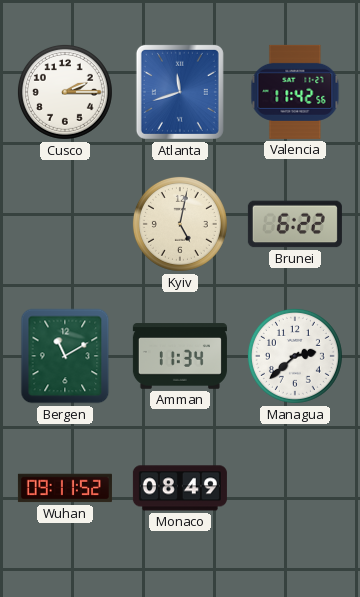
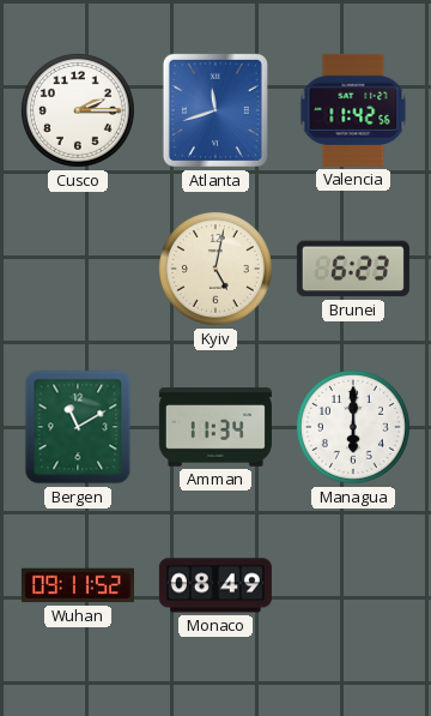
Brunei: 6:22 -> 6:23 (353, 269)
Managua: 2:38 -> 6:00 (353, 427)
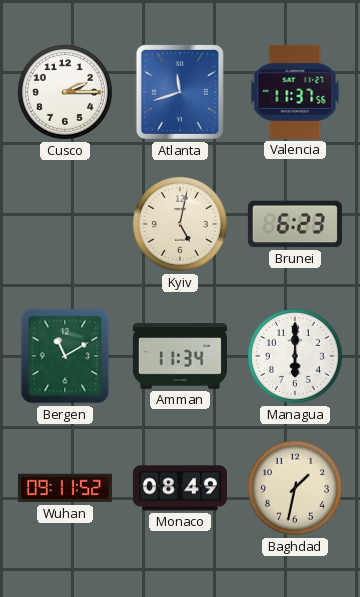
Valencia: 11:42 -> 11:37 (295, 92)
Baghdad: none -> 1:32 (295, 488)
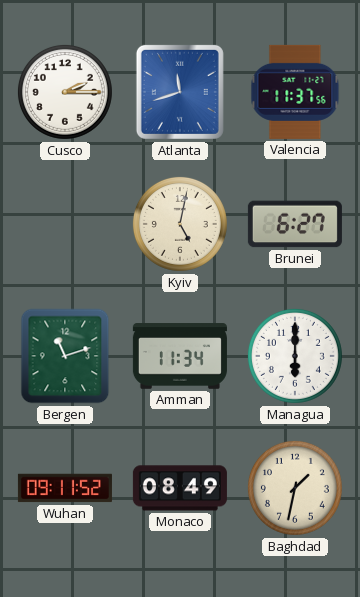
Brunei: 6:23 -> 6:27 (295, 224)
Bergen: 11:10 -> 11:12 (65, 356)
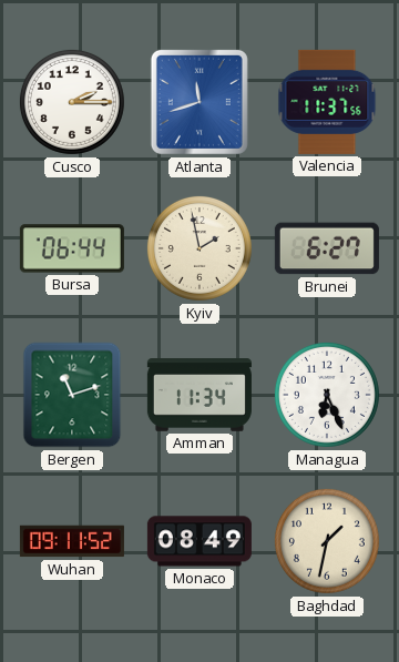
Bursa: none -> 06:44 (72, 248)
Kyiv: 5:02 -> 1:58 (199, 248)
Managua: 6:00 -> 6:26 (327, 395)
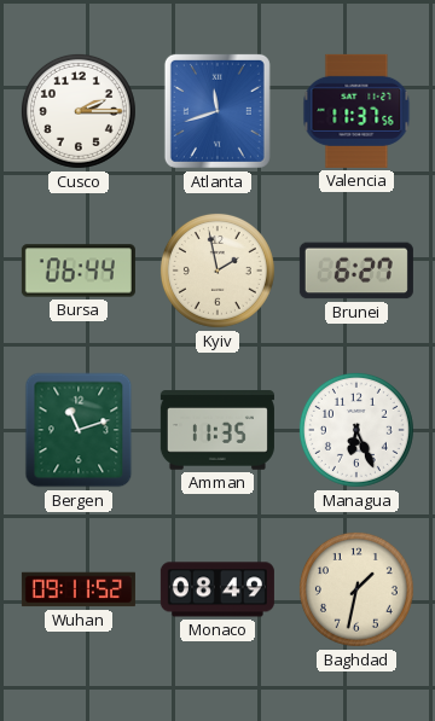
Amman: 11:34 -> 11:35 (217, 430)
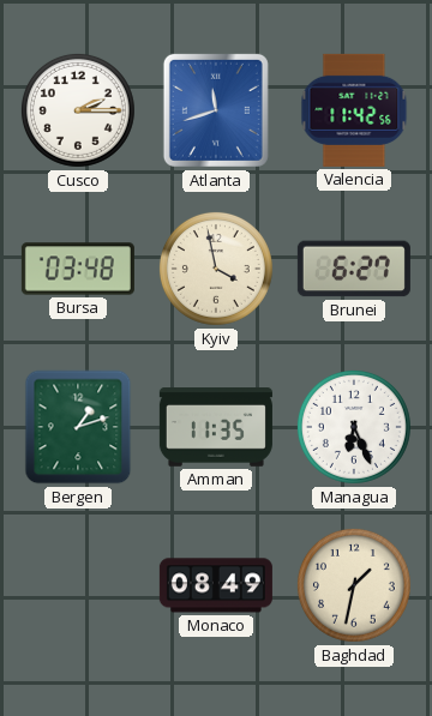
Valencia: 11:37 -> 11:42 (354, 110)
Bursa: 06:44 -> 03:48 (78, 269)
Kyiv: 1:58 -> 3:58 (216, 269)
Bergen: 11:12 -> 1:12 (78, 427)
Wuhan: 09:11 -> none (79, 589)
